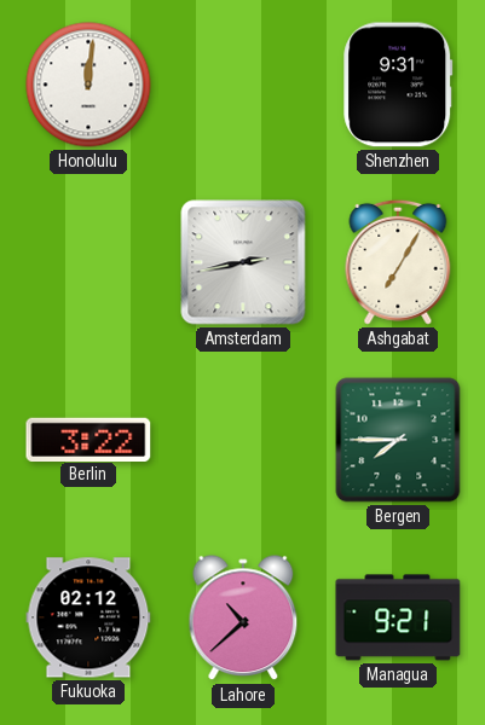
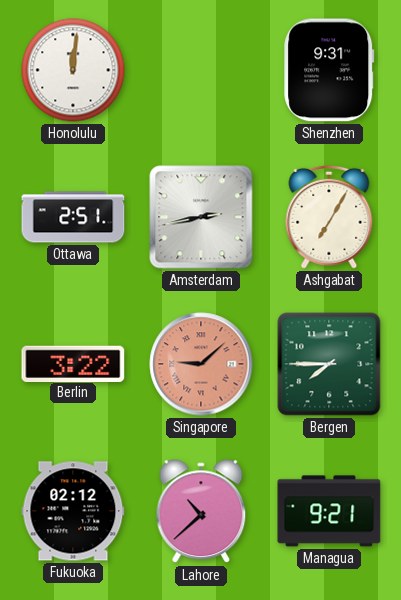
Ottawa: none -> 2:51 (73, 217)
Singapore: none -> 9:08 (201, 364)
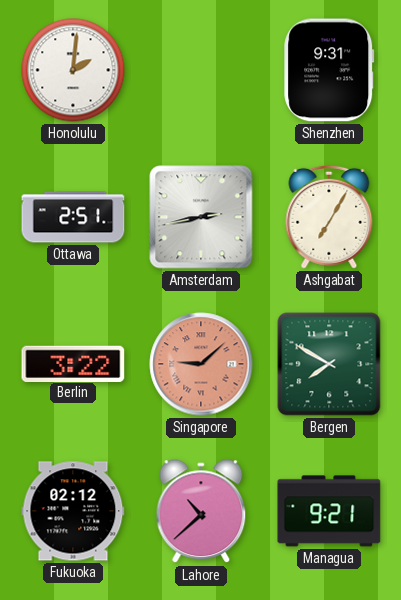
Honolulu: 12:01 -> 2:01 (73, 70)
Bergen: 7:45 -> 7:50 (329, 364)
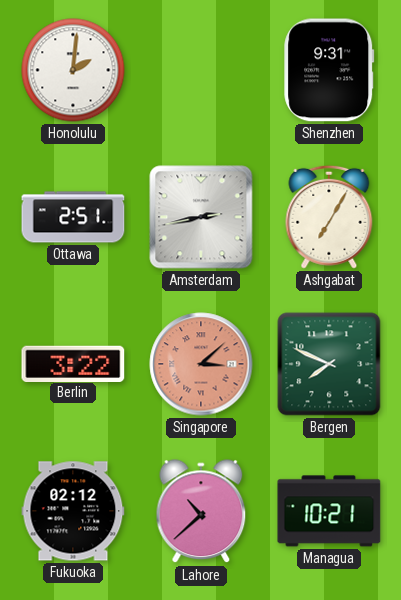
Singapore: 9:08 -> 3:08 (201, 364)
Bergen: 7:50 -> 7:49 (329, 364)
Managua: 9:21 -> 10:21 (329, 511)
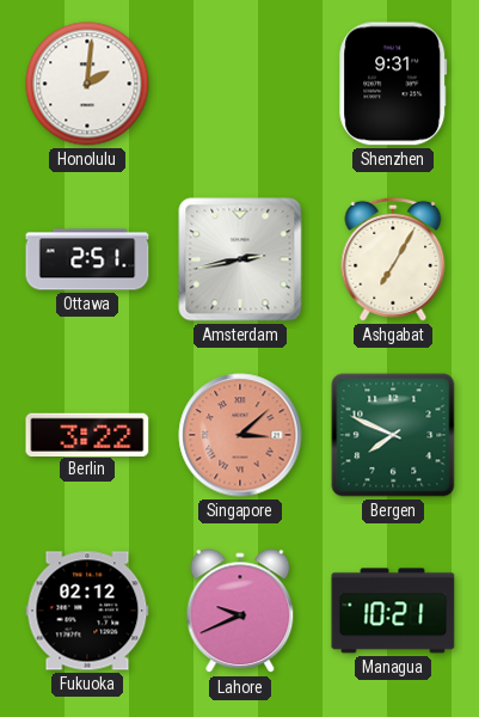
Lahore: 10:38 -> 9:41 (240, 612)
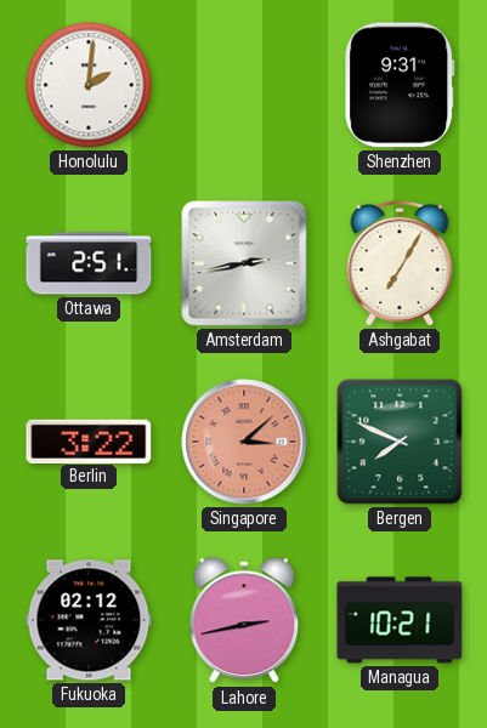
Lahore: 9:41 -> 2:43 (244, 621)
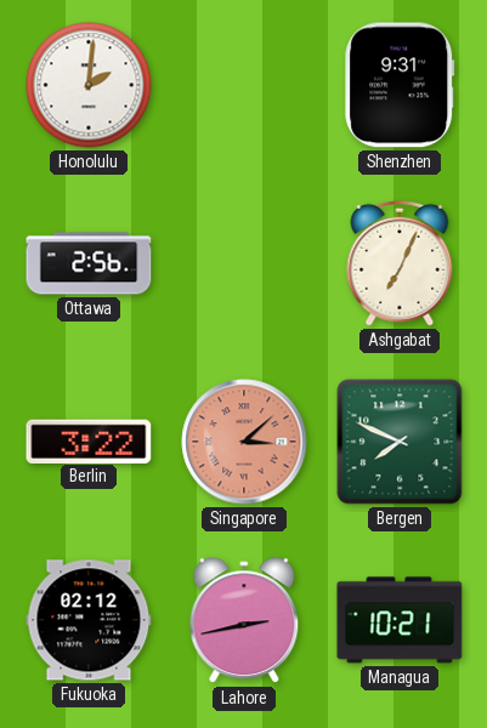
Ottawa: 2:51 -> 2:56 (89, 263)
Amsterdam: 2:43 -> none (244, 263)
Ashgabat: 7:05 -> 7:04 (400, 263)
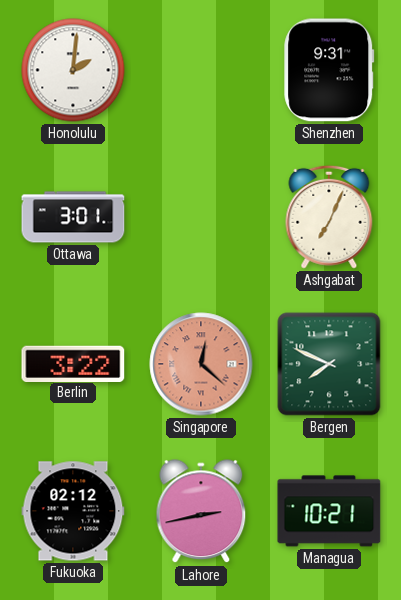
Ottawa: 2:56 -> 3:01 (73, 217)
Singapore: 3:08 -> 12:22 (201, 364)
